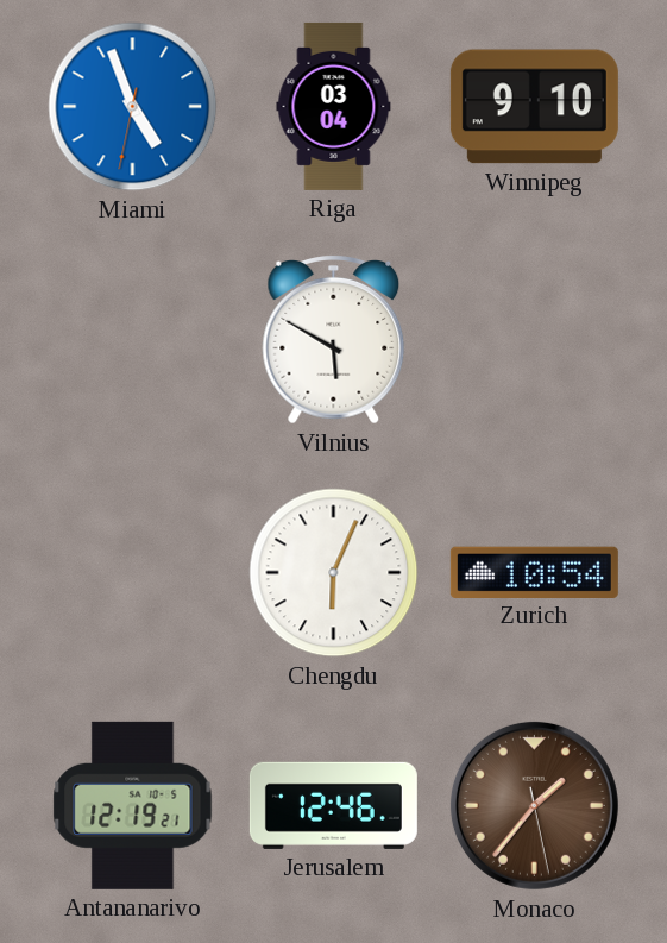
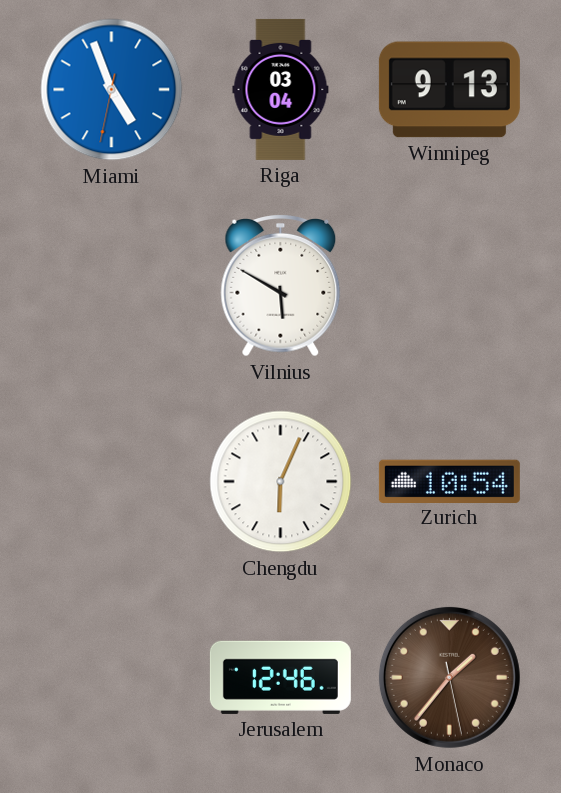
Winnipeg: 9:10 -> 9:13 (449, 90)
Antananarivo: 12:19 -> none (133, 805)
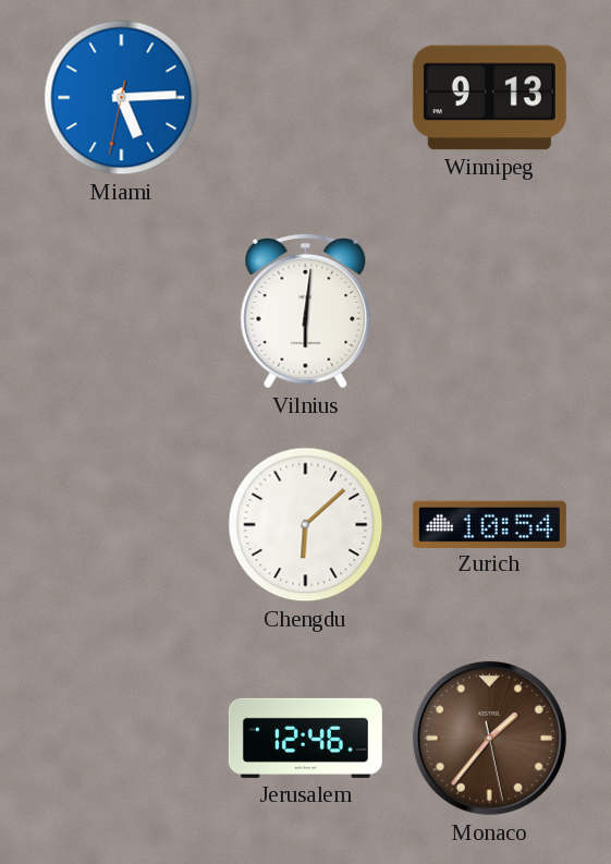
Miami: 4:56 -> 5:14 (122, 98)
Riga: 03:04 -> none (281, 89)
Vilnius: 5:50 -> 6:01 (306, 312)
Chengdu: 6:04 -> 6:08 (306, 525)
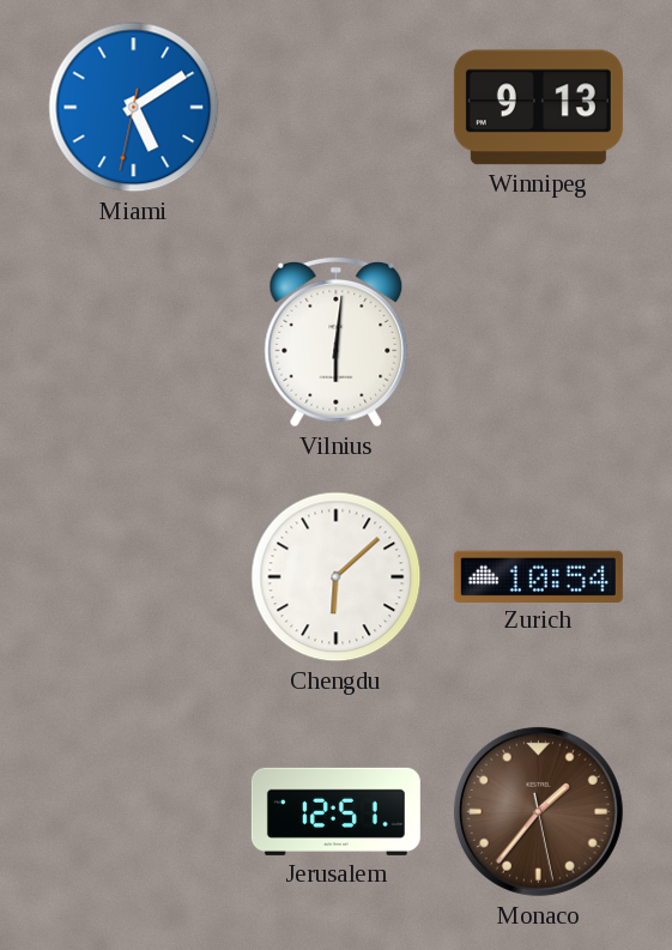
Miami: 5:14 -> 5:09 (134, 108)
Jerusalem: 12:46 -> 12:51 (335, 811)
